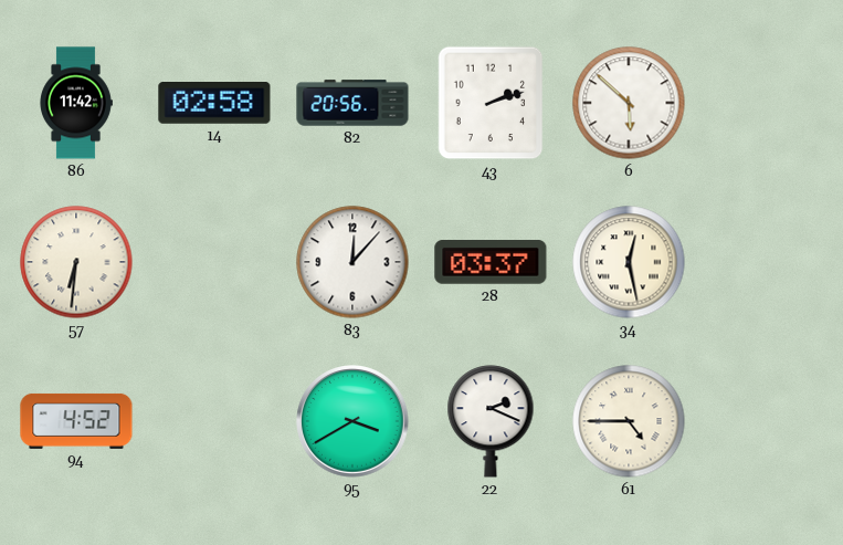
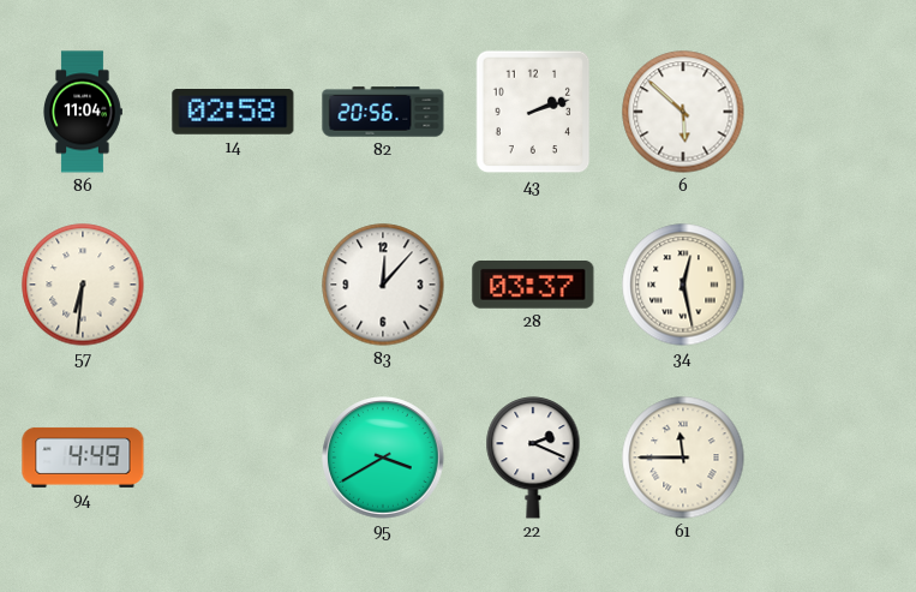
86: 11:42 -> 11:04 (83, 112)
94: 4:52 -> 4:49 (83, 458)
61: 4:45 -> 11:45 (683, 458)
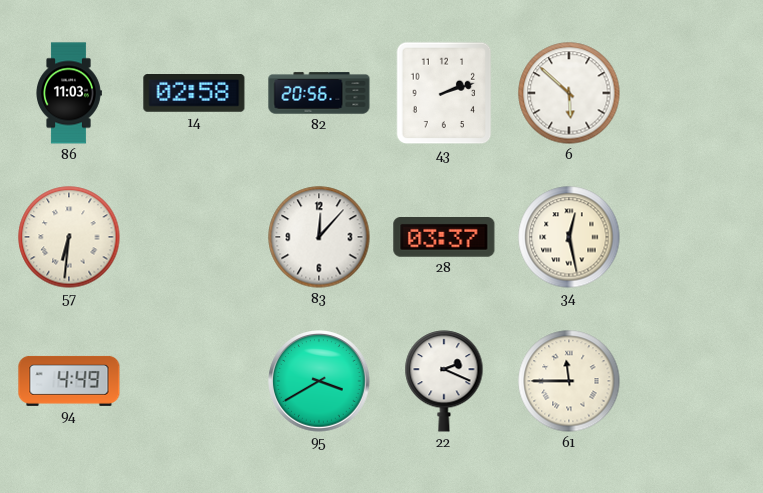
86: 11:04 -> 11:03 (69, 93)
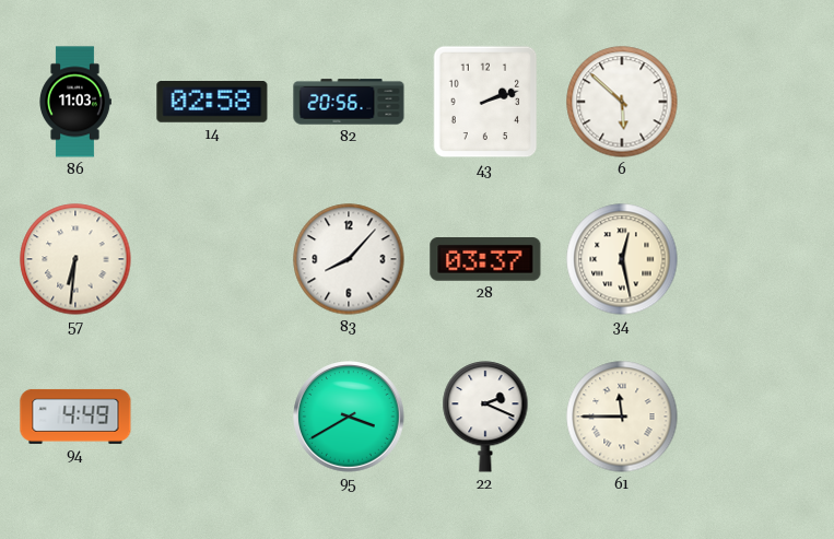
83: 12:07 -> 8:07 (349, 259)
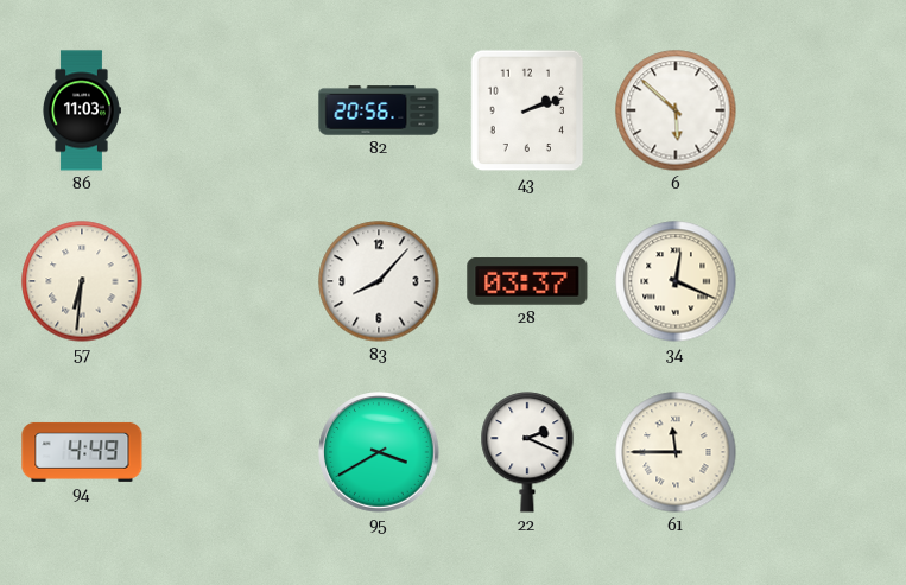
14: 02:58 -> none (212, 103)
34: 12:28 -> 12:19 (676, 281)
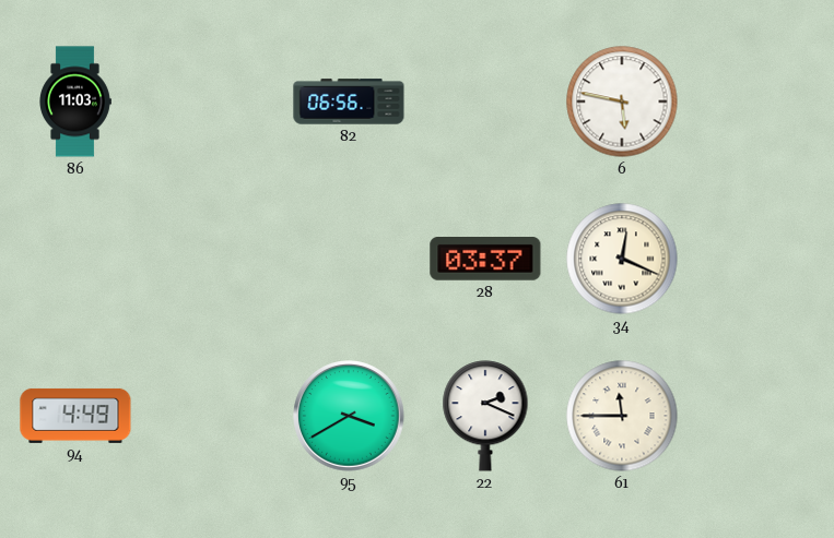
82: 20:56 -> 06:56 (349, 101)
43: 2:12 -> none (527, 110)
6: 5:52 -> 5:47 (622, 101)
57: 6:31 -> none (82, 281)
83: 8:07 -> none (379, 281)
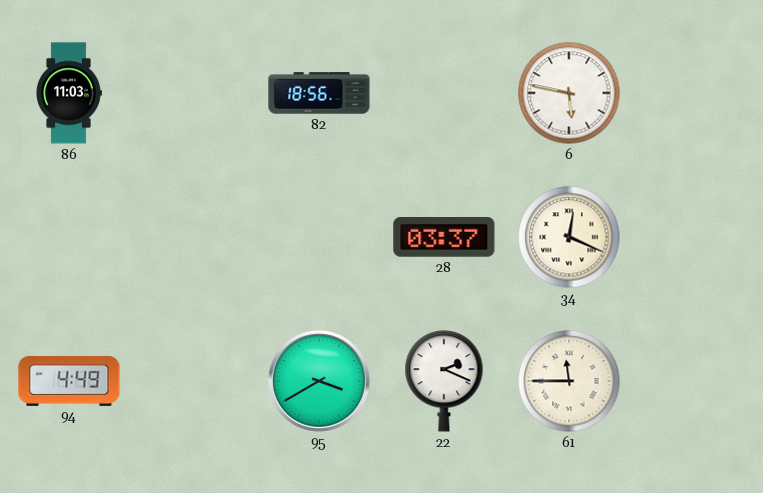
82: 06:56 -> 18:56 (319, 93)
